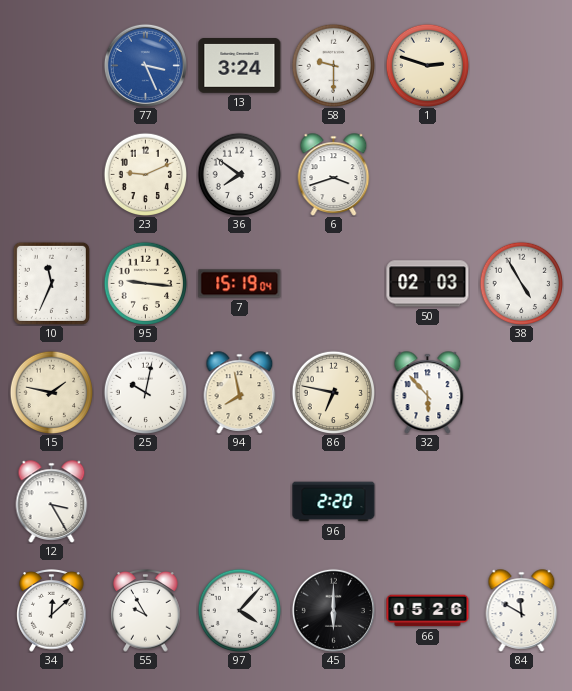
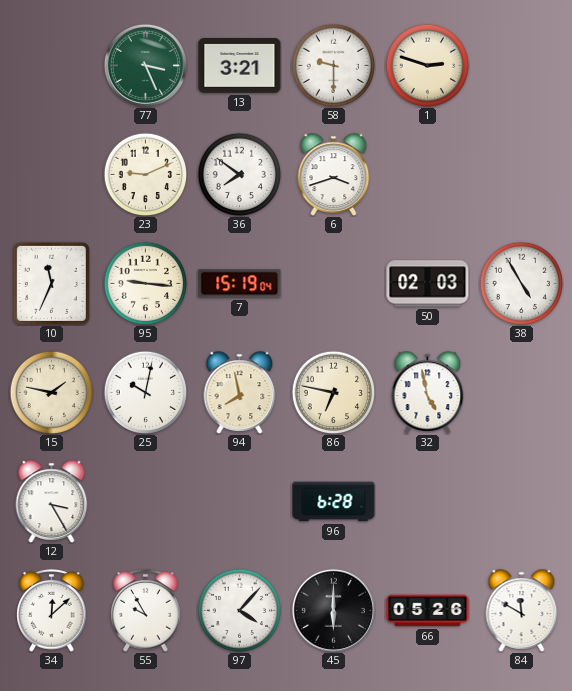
77 dial: blue -> green (145, 65)
13: 3:24 -> 3:21 (240, 66)
32: 5:53 -> 4:58 (428, 393)
96: 2:20 -> 6:28 (334, 502)
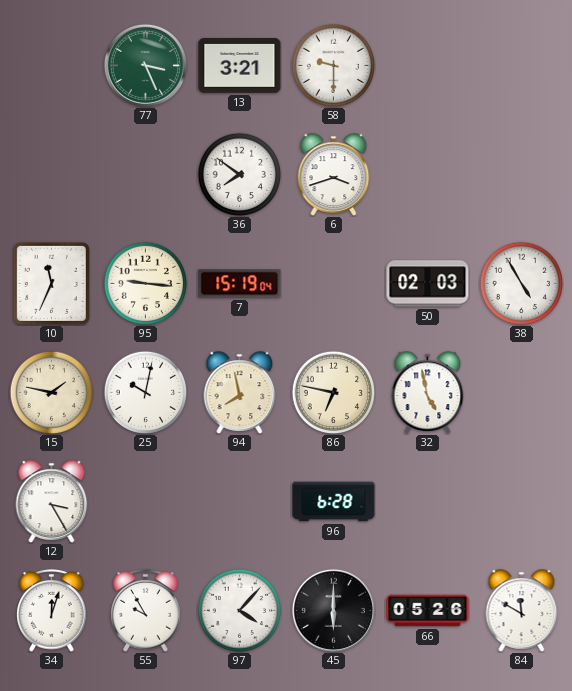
1: 2:48 -> none (427, 65)
23: 9:11 -> none (145, 174)
34: 12:08 -> 12:03 (52, 611)
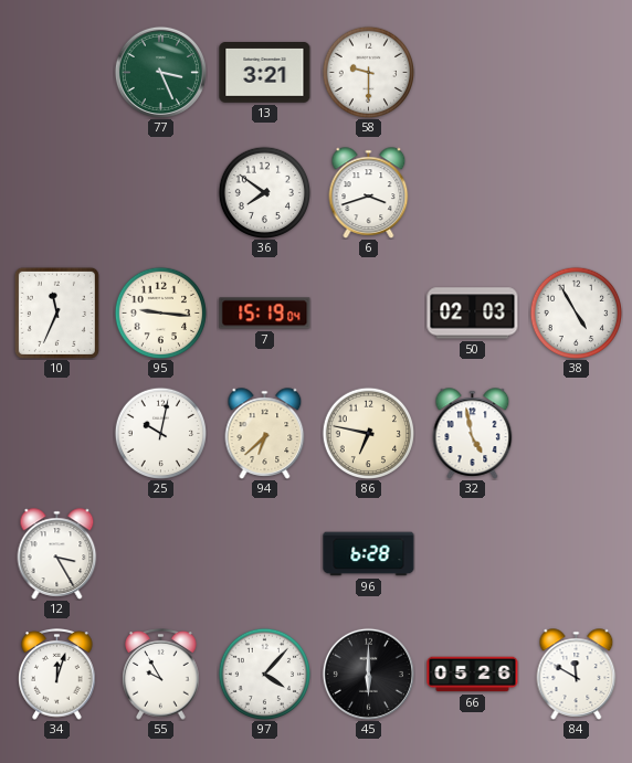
15: 1:47 -> none (51, 392)
94: 7:58 -> 6:38 (265, 434)
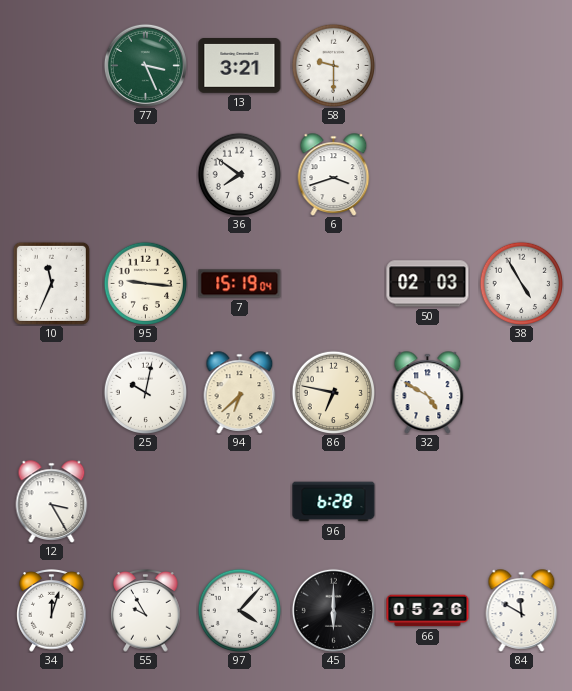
32: 4:58 -> 4:50 (428, 393)
